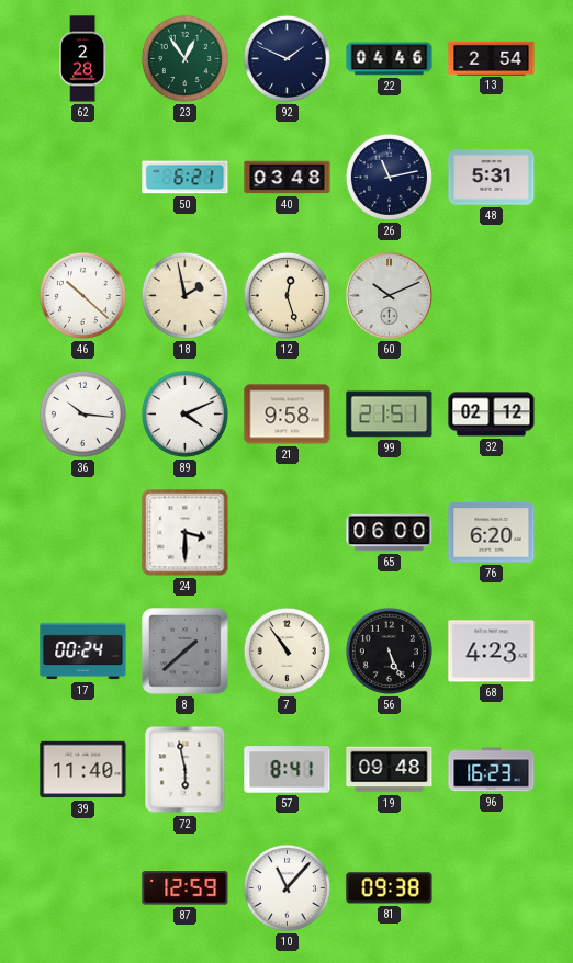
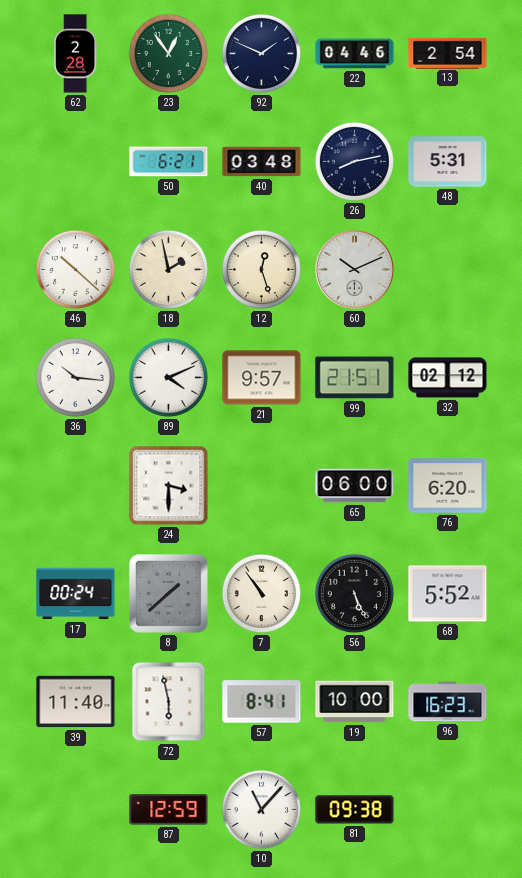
26: 11:13 -> 8:13 (354, 161)
21: 9:58 -> 9:57 (262, 378)
68: 4:23 -> 5:52 (448, 594)
19: 09:48 -> 10:00 (355, 702)
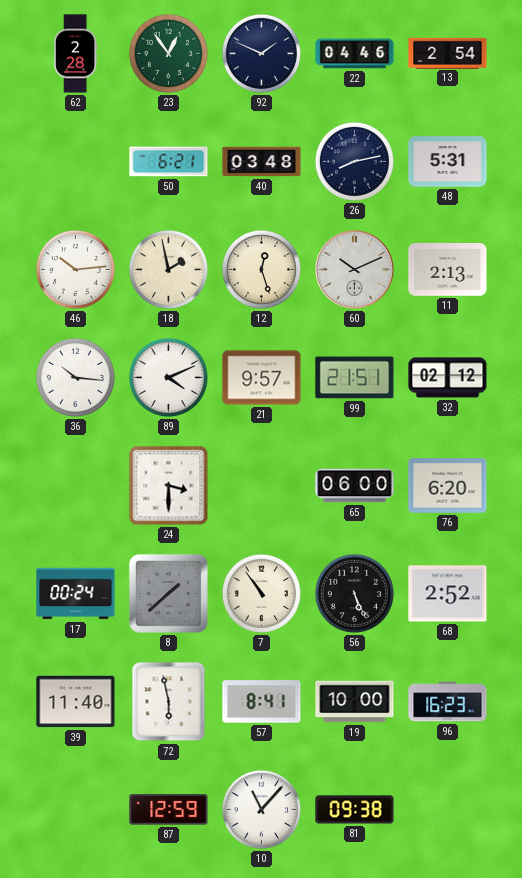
46: 10:22 -> 10:14 (75, 269)
11: none -> 2:13 (448, 270)
68: 5:52 -> 2:52 (448, 594)
